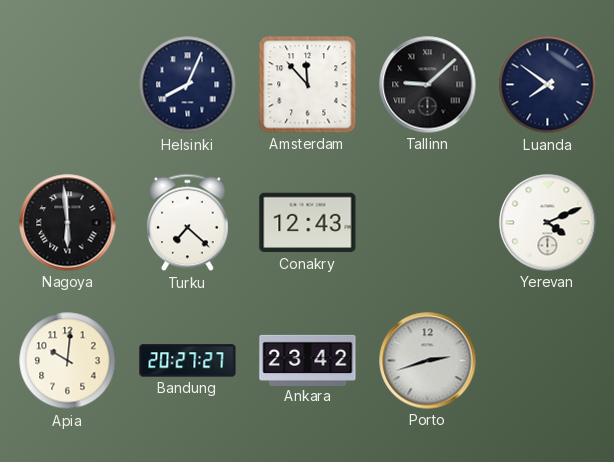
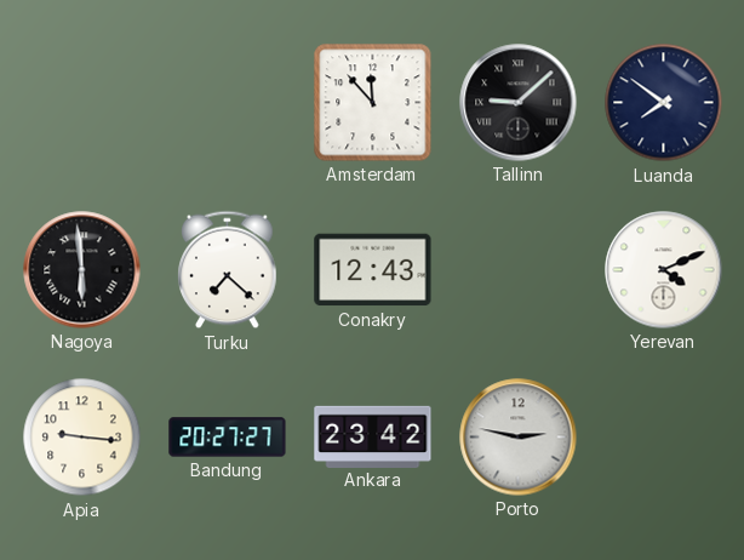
Helsinki: 8:04 -> none (188, 85)
Apia: 10:01 -> 9:16 (82, 438)
Porto: 2:42 -> 2:47 (519, 438)
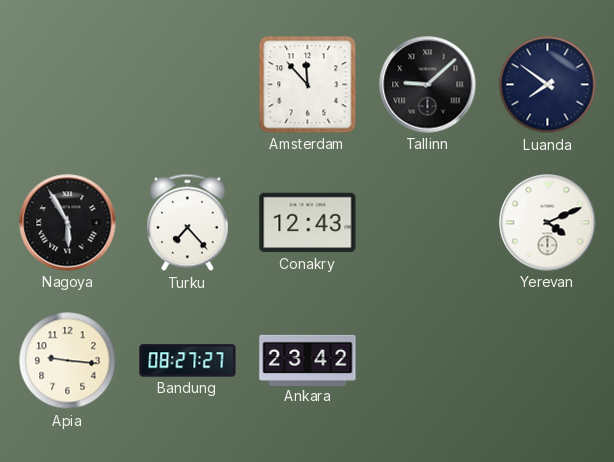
Nagoya: 5:59 -> 5:55 (68, 223)
Turku: 7:22 -> 7:23 (188, 223)
Bandung: 20:27 -> 08:27 (188, 361)
Porto: 2:47 -> none (519, 438)
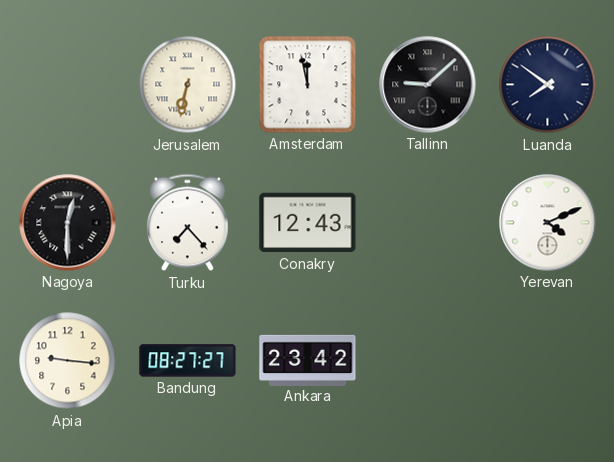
Jerusalem: none -> 6:32 (188, 85)
Amsterdam: 11:53 -> 11:58 (308, 85)
Nagoya: 5:55 -> 12:30 (68, 223)
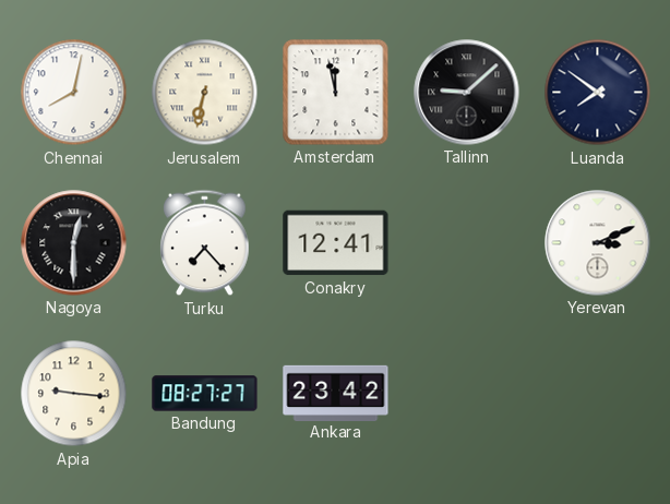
Chennai: none -> 8:02 (74, 93)
Conakry: 12:43 -> 12:41 (336, 243)
Yerevan: 4:11 -> 3:11 (598, 243)
